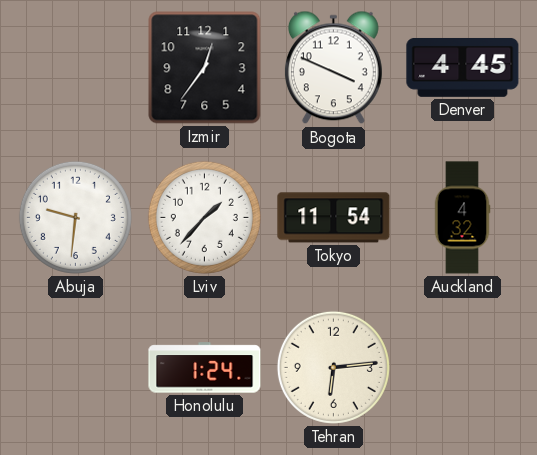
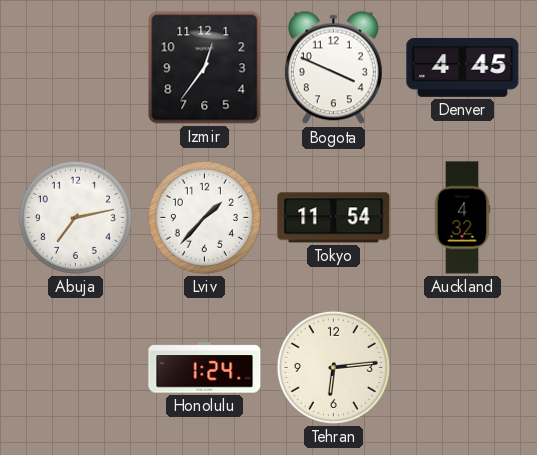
Abuja: 9:31 -> 7:13 (75, 217)
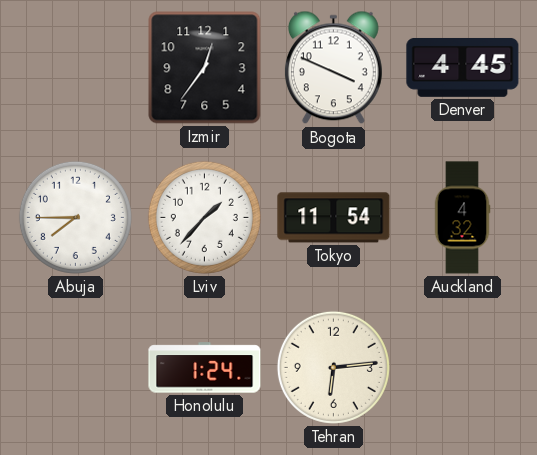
Abuja: 7:13 -> 7:45 (75, 217)
